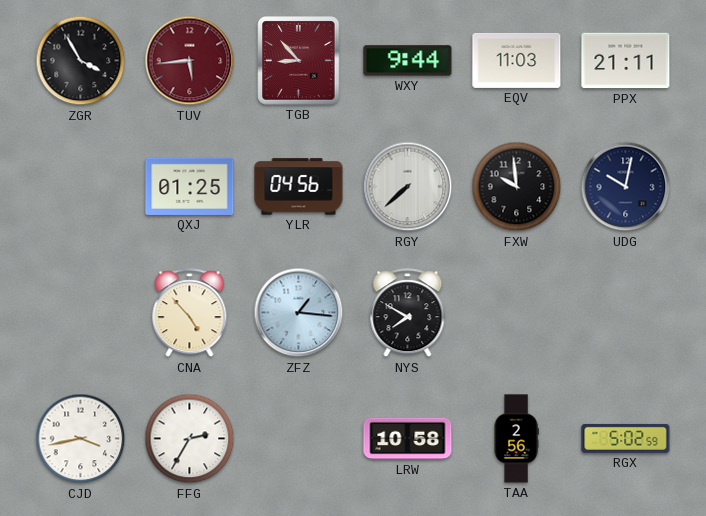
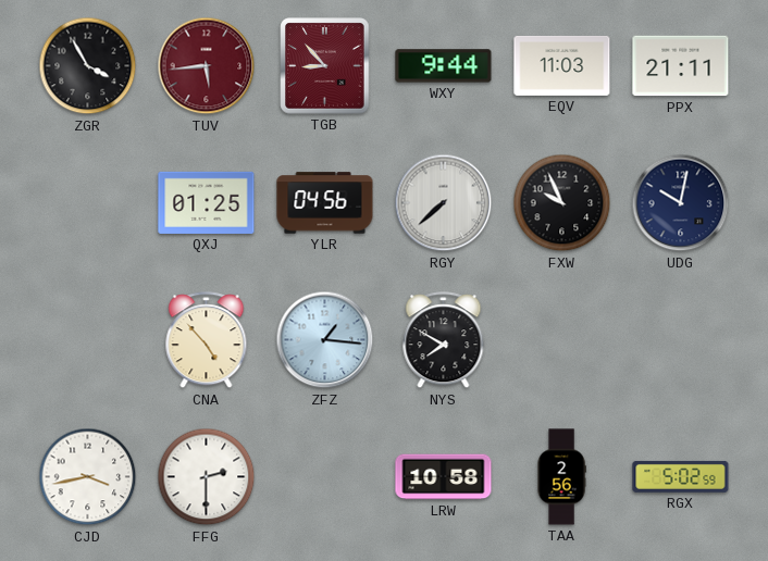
FXW: 9:59 -> 9:56 (562, 203)
FFG: 2:35 -> 2:30 (207, 477)
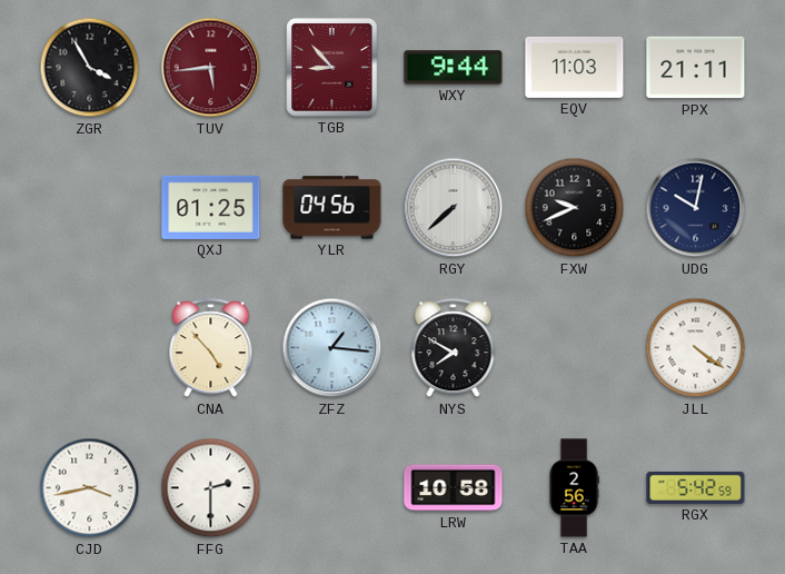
FXW: 9:56 -> 9:41 (575, 208)
JLL: none -> 4:21 (696, 348)
RGX: 5:02 -> 5:42 (696, 487)
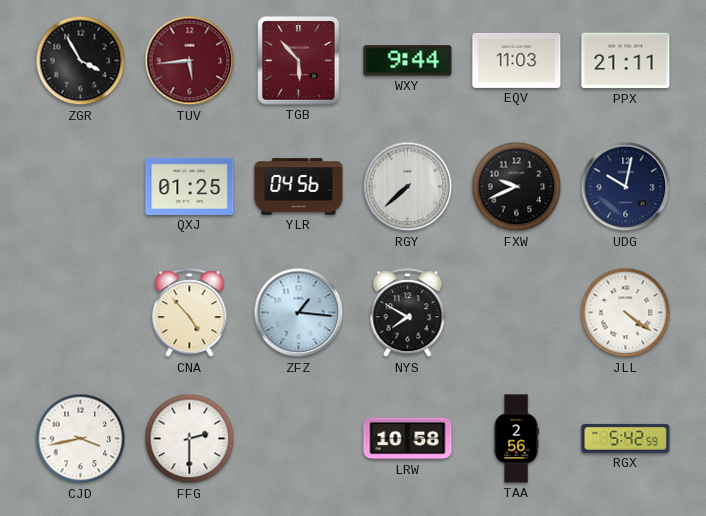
TGB: 8:53 -> 5:53 (299, 61)
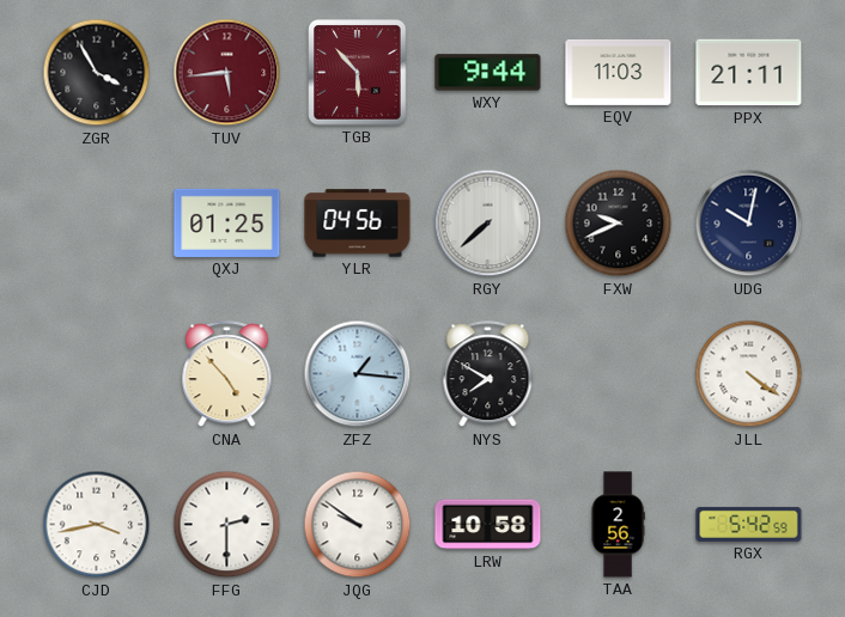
JQG: none -> 9:51 (358, 525)
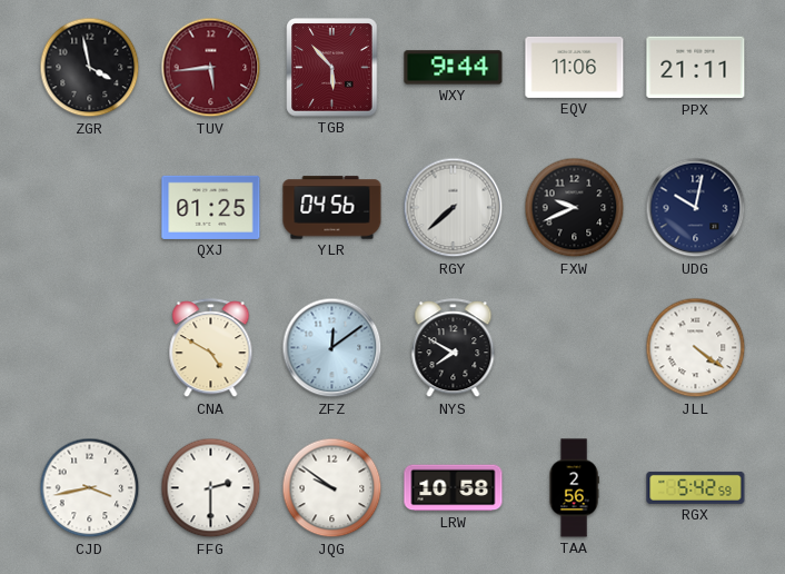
ZGR: 3:55 -> 3:58 (90, 68)
EQV: 11:03 -> 11:06 (575, 67)
CNA: 4:53 -> 4:50 (211, 348)
ZFZ: 1:16 -> 12:09 (332, 348)
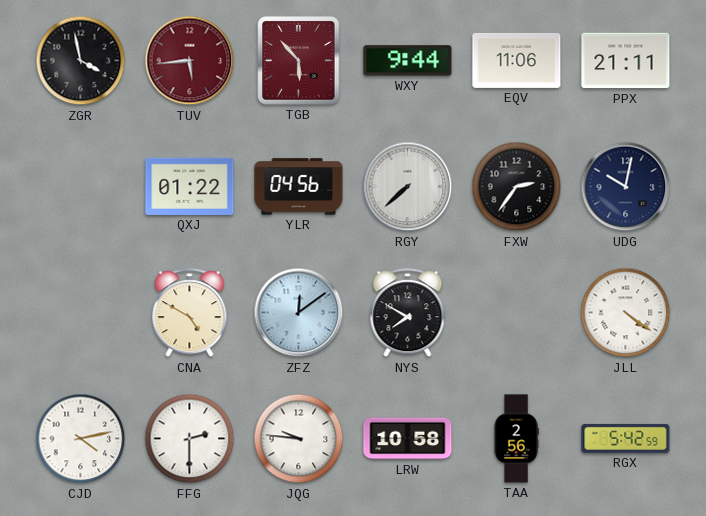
QXJ: 01:25 -> 01:22 (190, 186)
FXW: 9:41 -> 2:36 (517, 187)
CJD: 3:43 -> 4:13 (81, 439)
JQG: 9:51 -> 9:46 (299, 439)
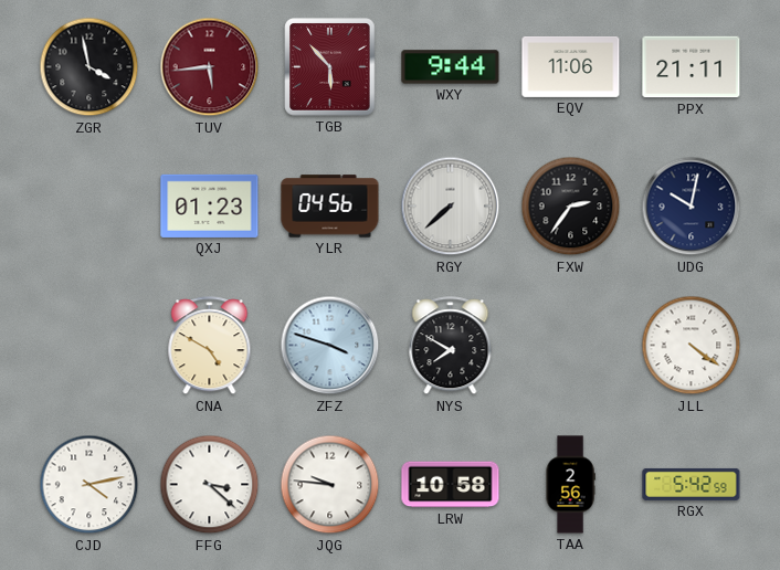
QXJ: 01:22 -> 01:23 (210, 205)
ZFZ: 12:09 -> 3:48 (330, 346)
FFG: 2:30 -> 3:22 (210, 485)
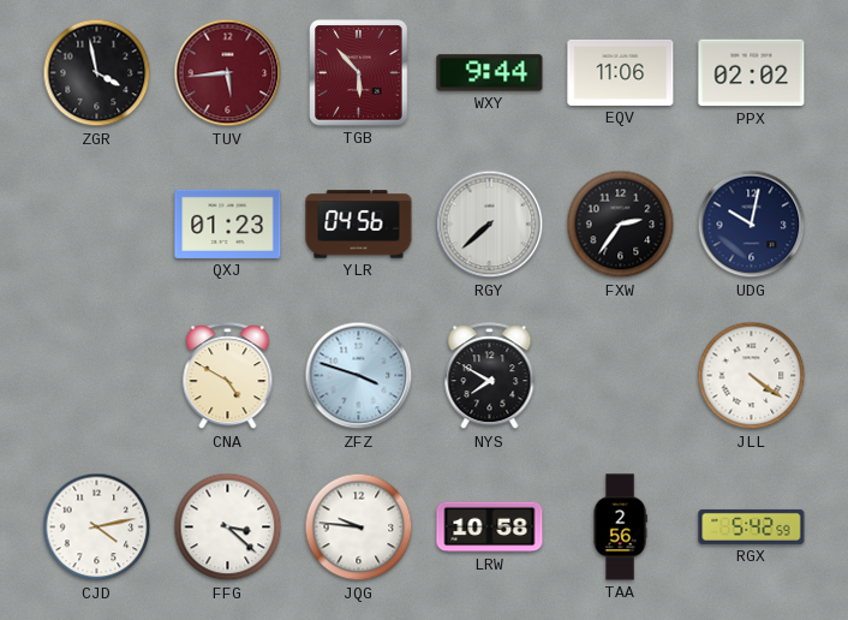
PPX: 21:11 -> 02:02 (752, 73)
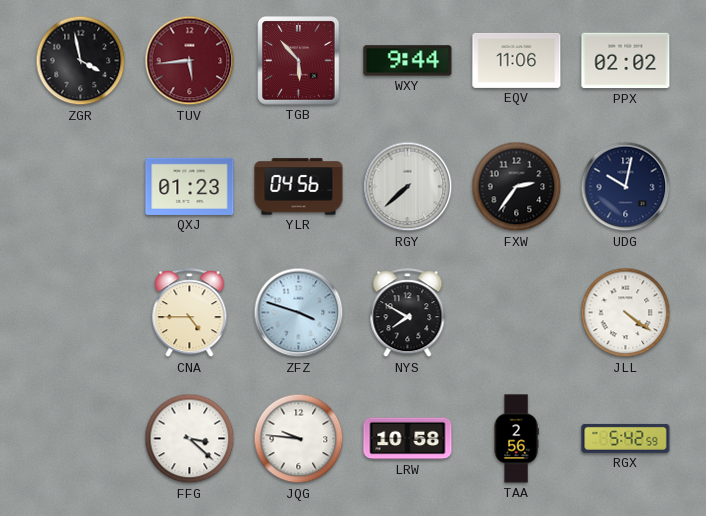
CNA: 4:50 -> 4:45 (190, 313)
CJD: 4:13 -> none (97, 527)
